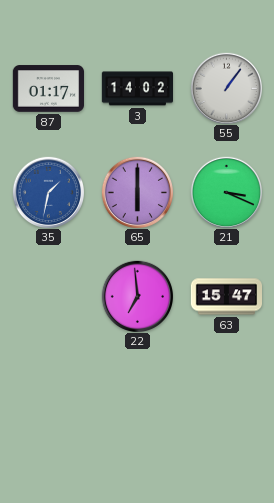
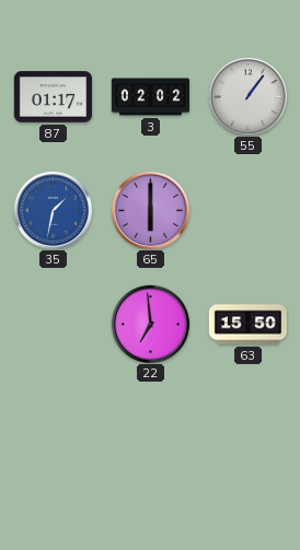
3: 14:02 -> 02:02 (150, 97)
21: 3:19 -> none (226, 192)
63: 15:47 -> 15:50 (247, 325)
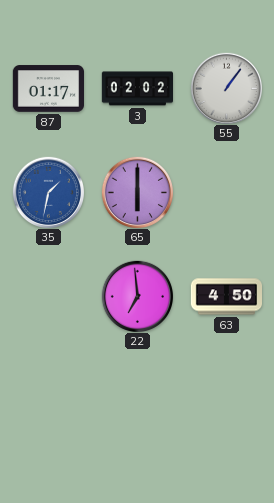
63: 15:50 -> 4:50 (226, 297)
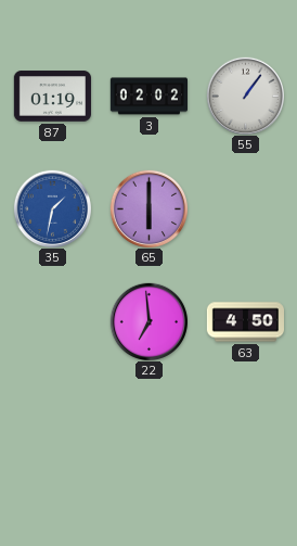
87: 01:17 -> 01:19 (52, 97)
